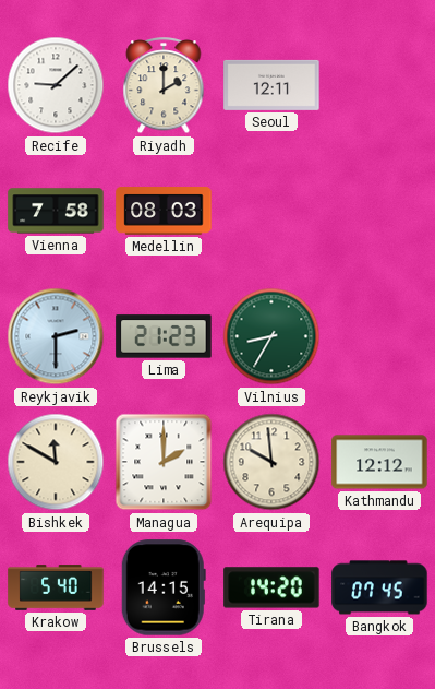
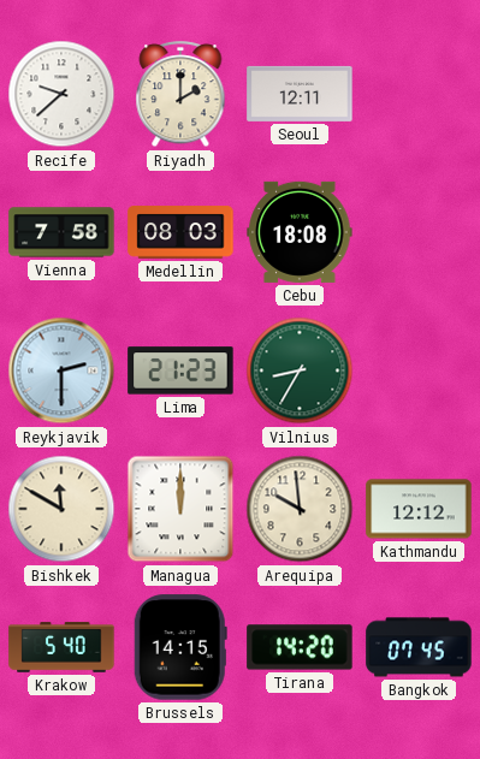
Recife: 9:08 -> 9:38 (61, 94)
Cebu: none -> 18:08 (300, 232)
Managua: 2:00 -> 12:00 (180, 509)
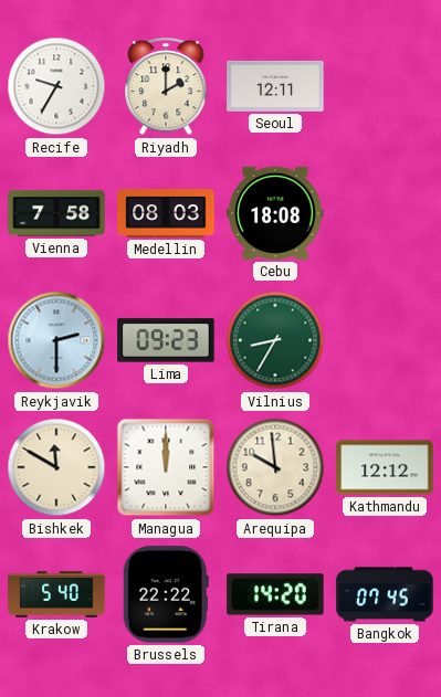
Recife: 9:38 -> 9:35 (56, 86)
Lima: 21:23 -> 09:23 (166, 340)
Brussels: 14:15 -> 22:22 (166, 594)
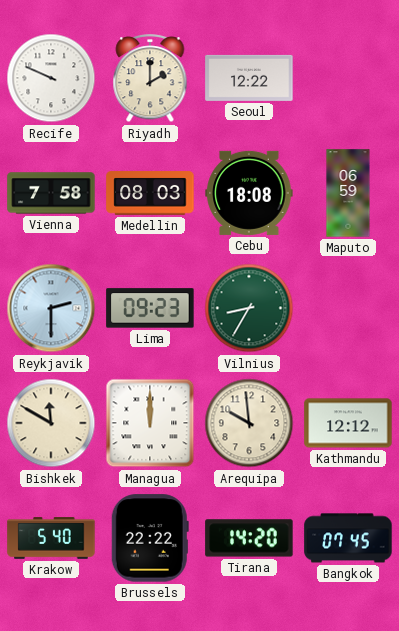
Recife: 9:35 -> 9:49 (51, 78)
Seoul: 12:11 -> 12:22 (249, 78)
Maputo: none -> 06:59 (348, 193)
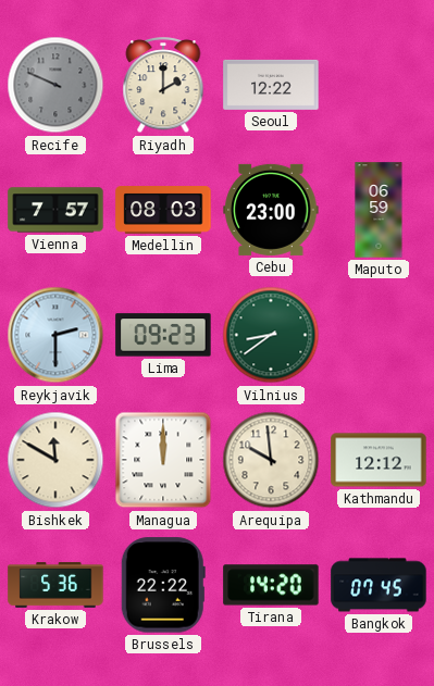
Recife dial: white -> grey (55, 85)
Vienna: 7:58 -> 7:57 (55, 210)
Cebu: 18:08 -> 23:00 (271, 210)
Vilnius: 8:35 -> 8:39 (271, 335)
Krakow: 5:40 -> 5:36 (55, 585)
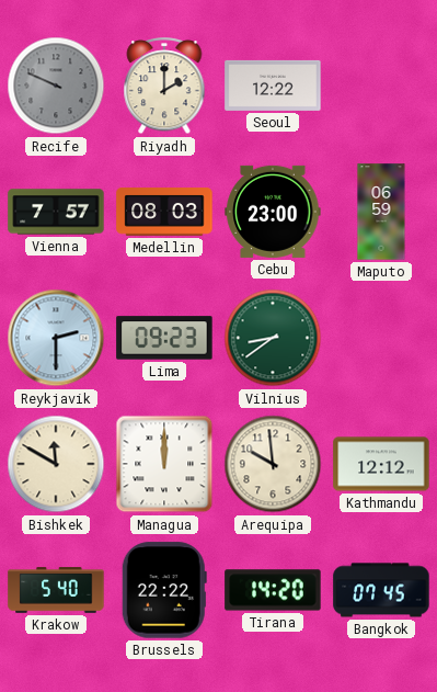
Krakow: 5:36 -> 5:40 (56, 590)
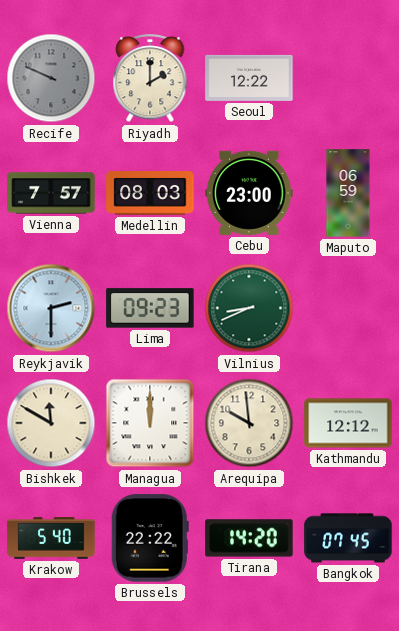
Vilnius: 8:39 -> 8:41 (249, 308)
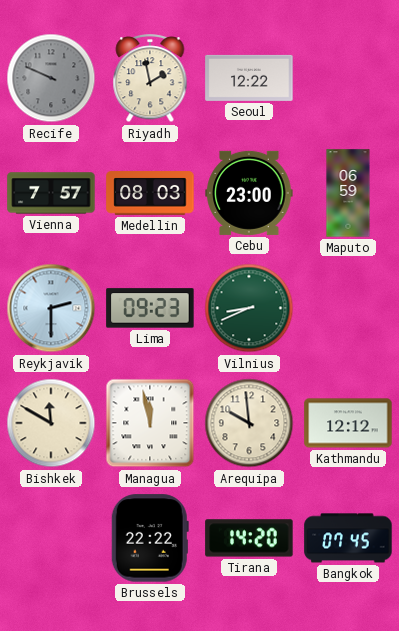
Riyadh: 2:00 -> 1:58 (150, 79)
Managua: 12:00 -> 11:58 (150, 423)
Krakow: 5:40 -> none (51, 538)
